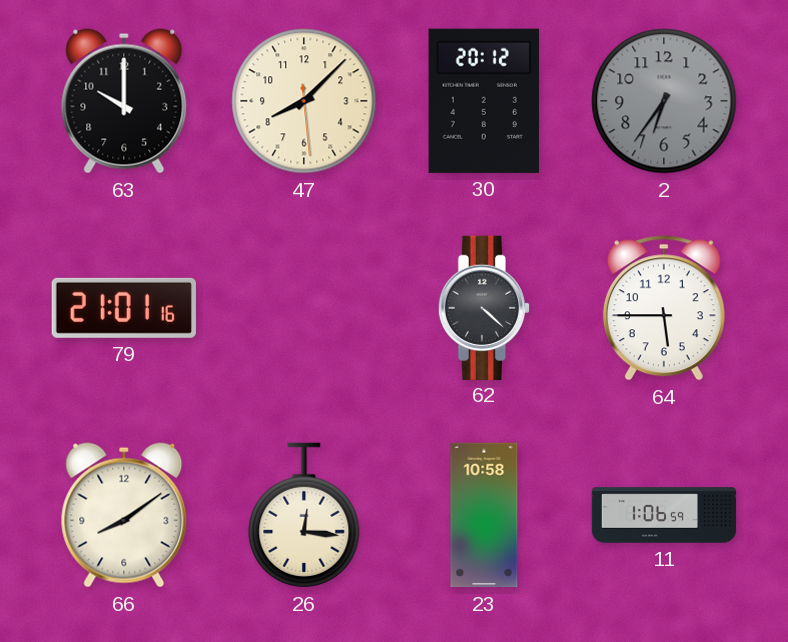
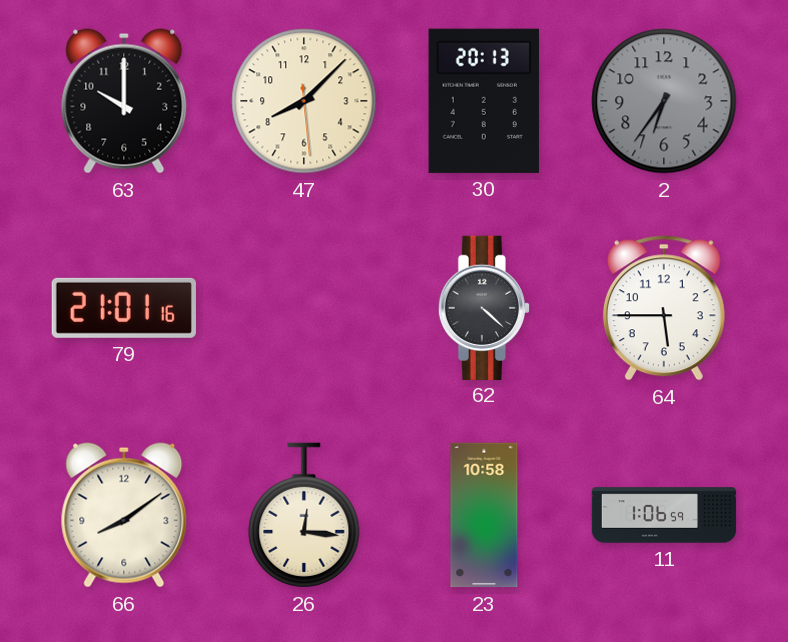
30: 20:12 -> 20:13 (484, 101)
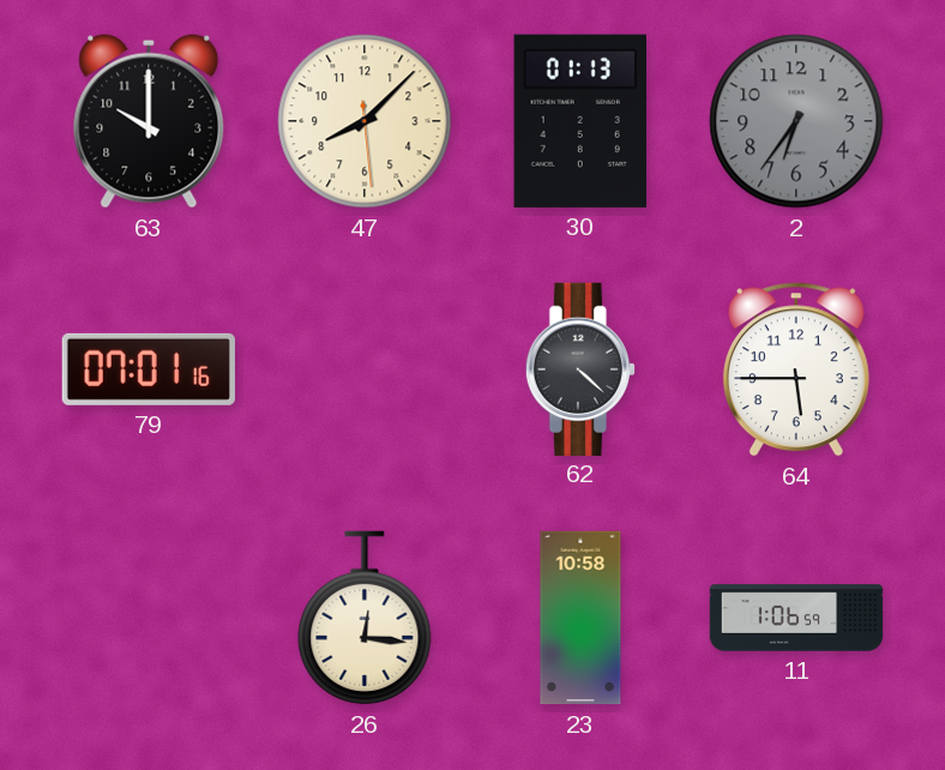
30: 20:13 -> 01:13 (580, 121)
79: 21:01 -> 07:01 (149, 369)
66: 8:09 -> none (124, 515)
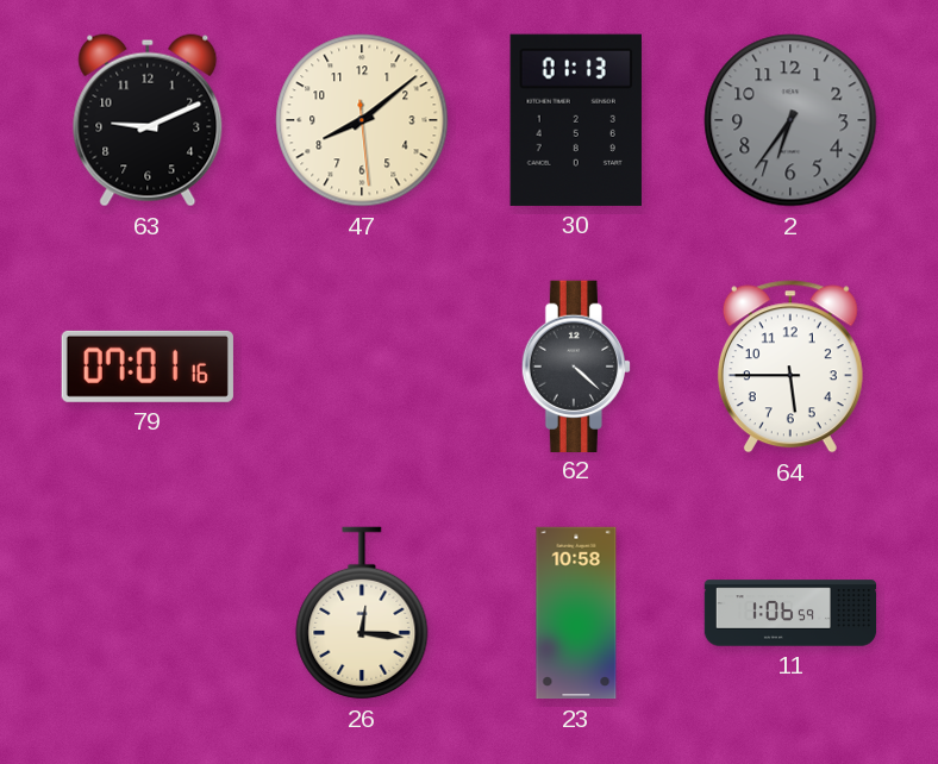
63: 10:00 -> 9:11 (148, 120)
47: 8:07 -> 8:08 (362, 120)
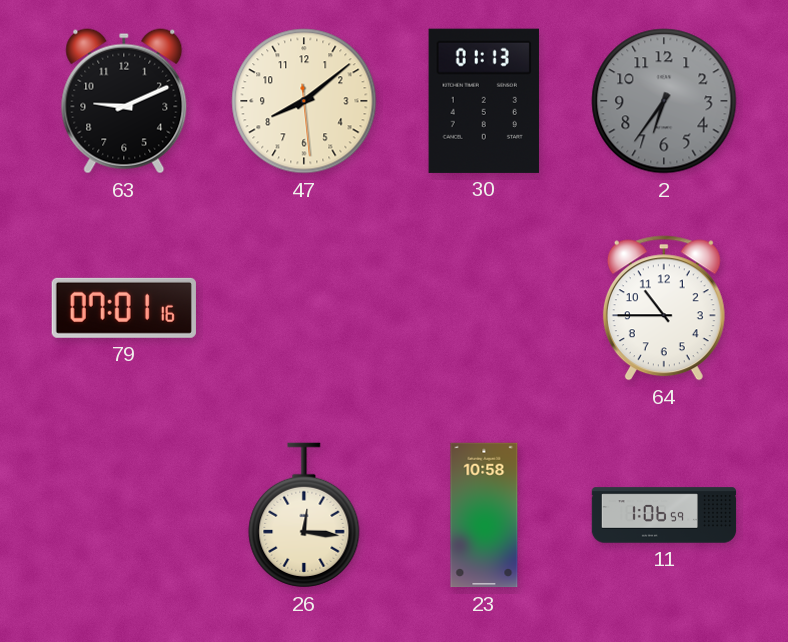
62: 4:22 -> none (576, 365)
64: 5:45 -> 10:45 (664, 308)
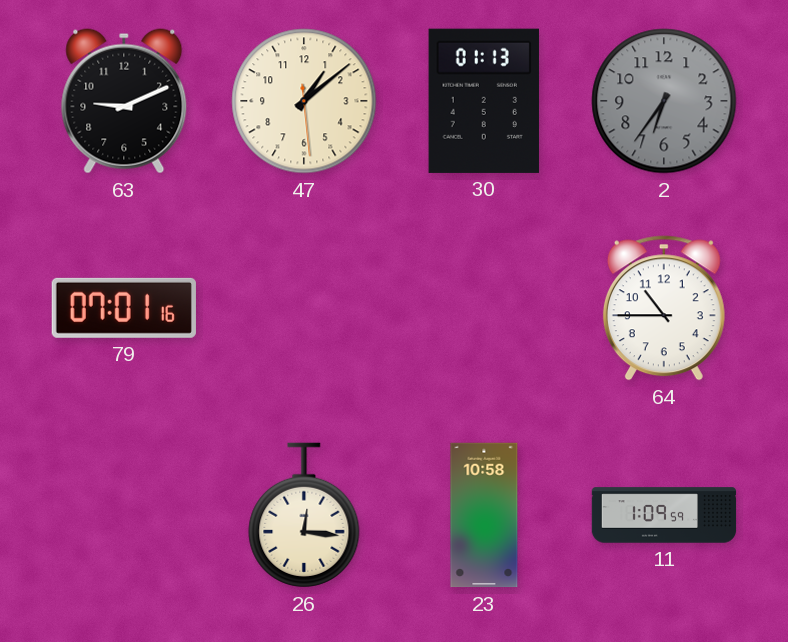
47: 8:08 -> 1:08 (304, 101)
11: 1:06 -> 1:09 (664, 515)
